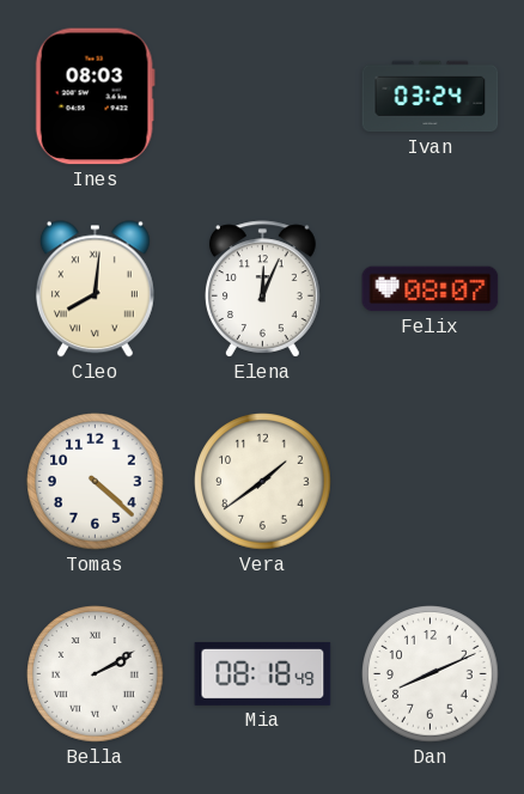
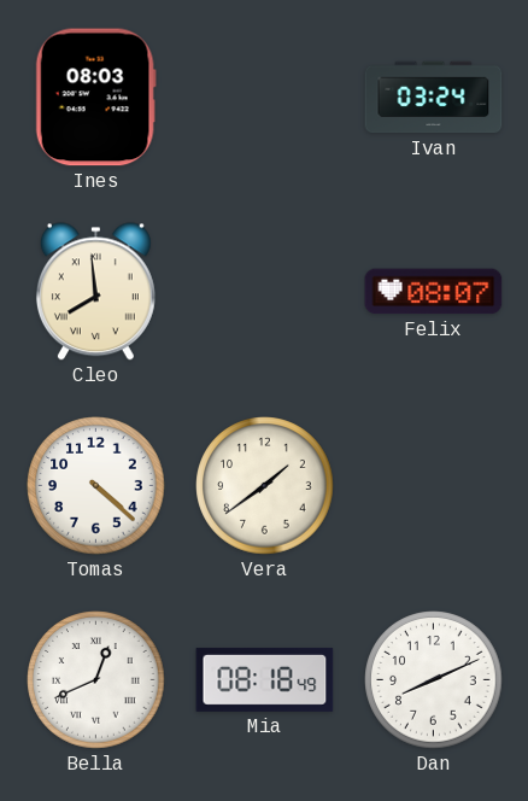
Cleo: 8:01 -> 7:59 (95, 292)
Elena: 12:04 -> none (262, 289)
Bella: 2:10 -> 12:41 (96, 680)
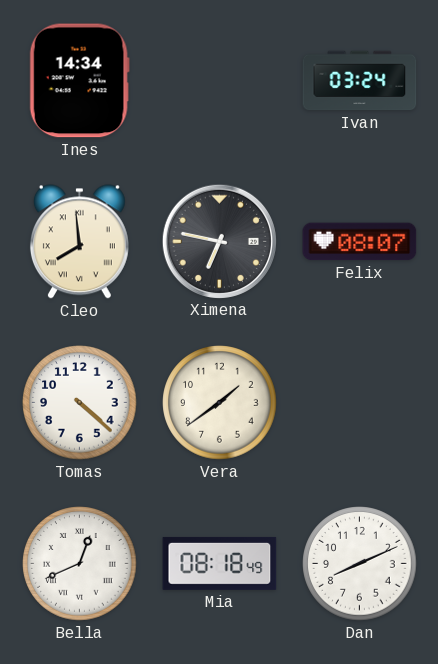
Ines: 08:03 -> 14:34 (79, 81)
Ximena: none -> 6:47 (219, 241)
